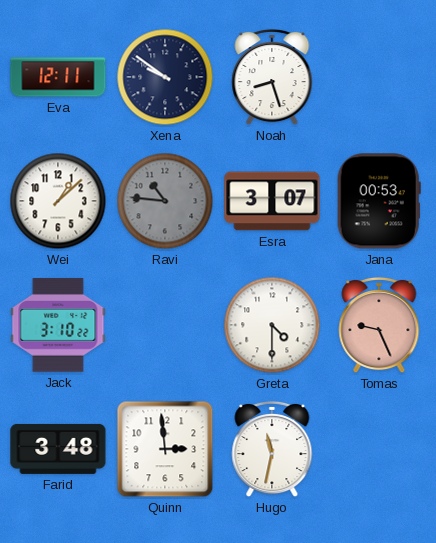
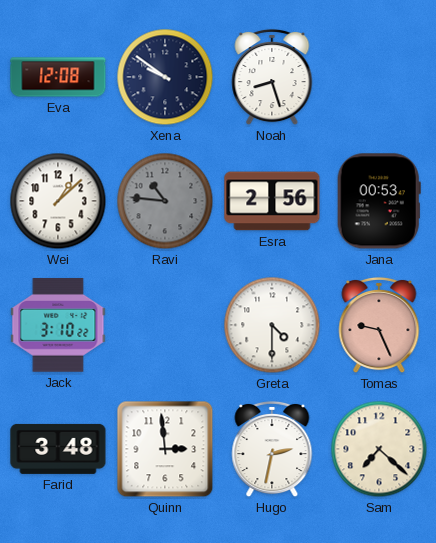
Eva: 12:11 -> 12:08 (58, 77)
Esra: 3:07 -> 2:56 (272, 201)
Hugo: 11:32 -> 2:32 (272, 449)
Sam: none -> 7:22 (379, 449)
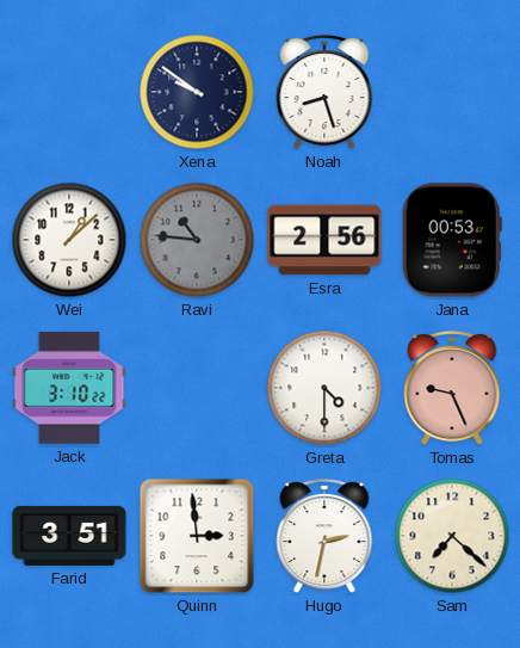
Eva: 12:08 -> none (58, 77)
Farid: 3:48 -> 3:51 (69, 536)
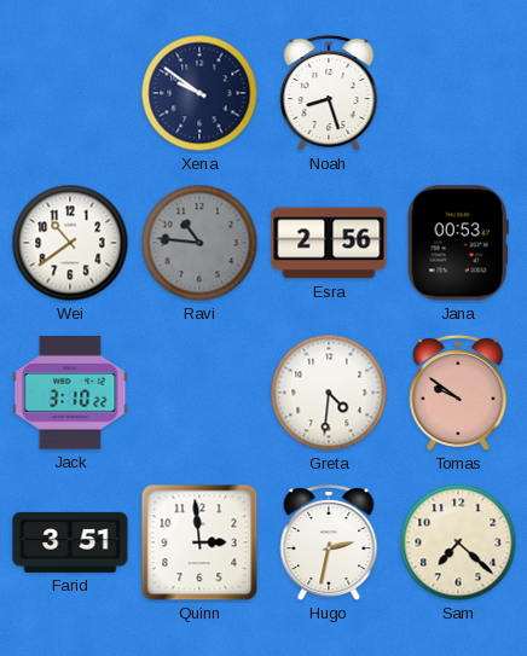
Wei: 1:08 -> 10:39 (70, 243)
Greta: 4:30 -> 4:31 (329, 393)
Tomas: 9:26 -> 9:51 (458, 393)
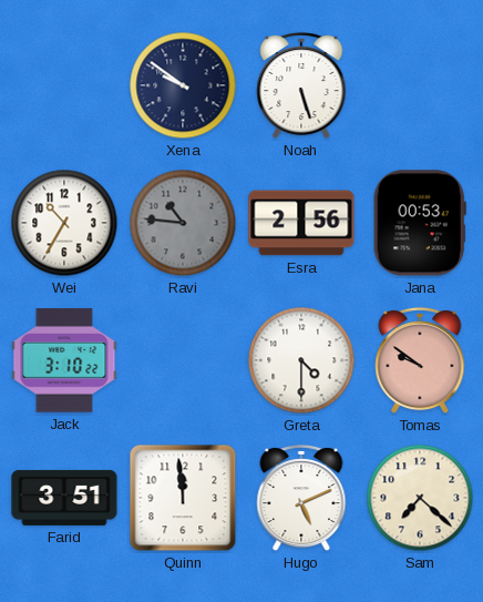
Noah: 8:27 -> 5:27 (301, 85)
Wei: 10:39 -> 10:35 (64, 223)
Greta: 4:31 -> 4:30 (301, 360)
Quinn: 2:59 -> 11:59 (183, 498)
Hugo: 2:32 -> 5:11 (301, 498)
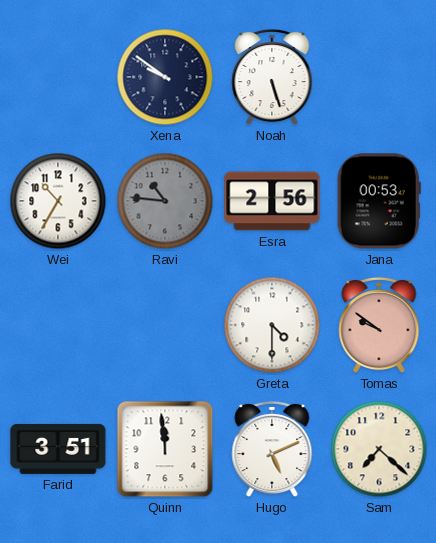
Jack: 3:10 -> none (64, 360)
